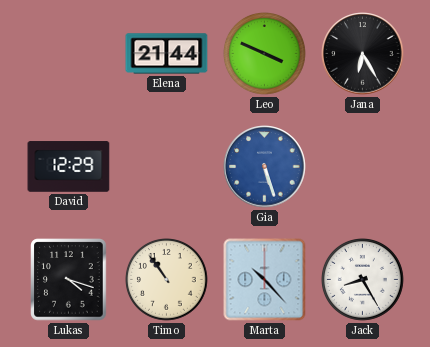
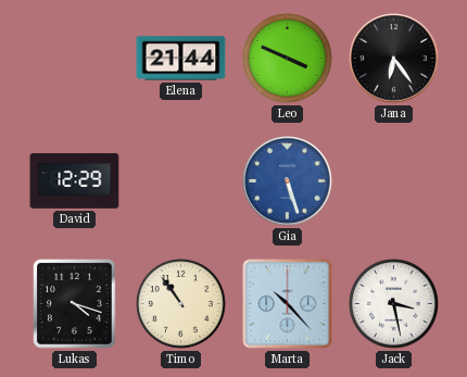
Jana: 6:25 -> 6:24 (394, 59)
Jack: 8:25 -> 3:28 (394, 304)
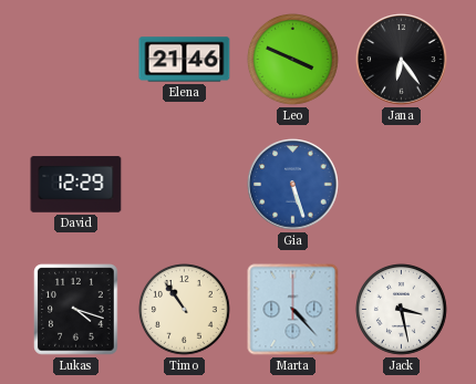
Elena: 21:44 -> 21:46 (185, 60)
Marta: 10:23 -> 4:23 (293, 310)
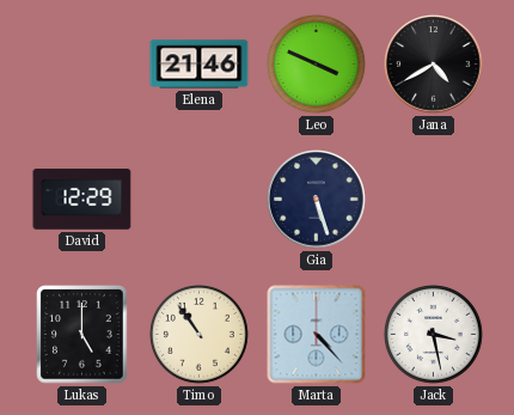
Jana: 6:24 -> 4:40 (434, 65)
Gia dial: blue -> navy (317, 200)
Lukas: 4:18 -> 5:00 (82, 335)
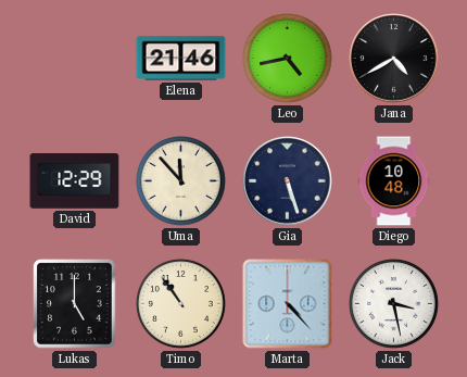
Leo: 3:49 -> 4:43 (288, 59)
Uma: none -> 11:53 (181, 181)
Diego: none -> 10:48 (394, 181)
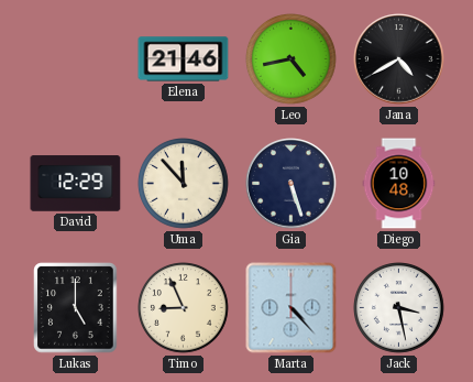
Timo: 10:54 -> 8:56 (184, 308)
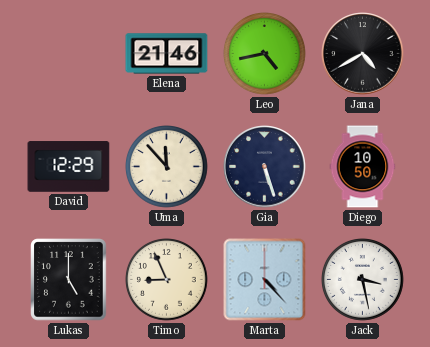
Diego: 10:48 -> 10:50 (363, 167)
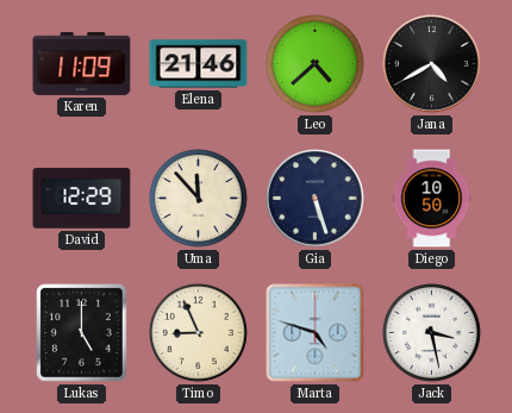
Karen: none -> 11:09 (82, 63)
Leo: 4:43 -> 4:38 (316, 64)
Marta: 4:23 -> 4:48 (316, 333)
